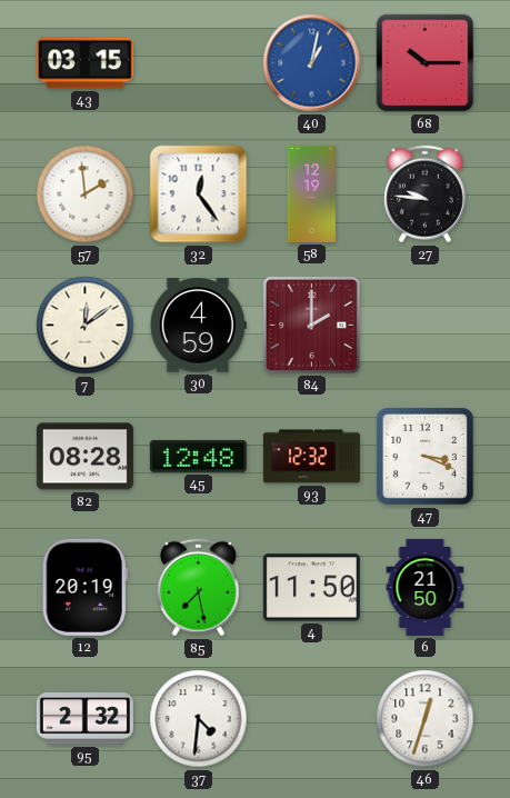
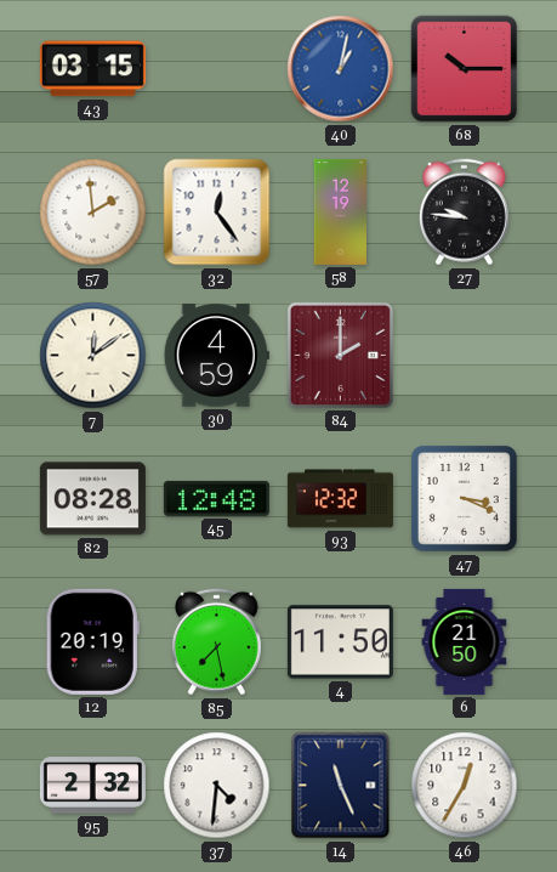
14: none -> 11:26 (341, 786)
46: 12:33 -> 12:35 (465, 786)
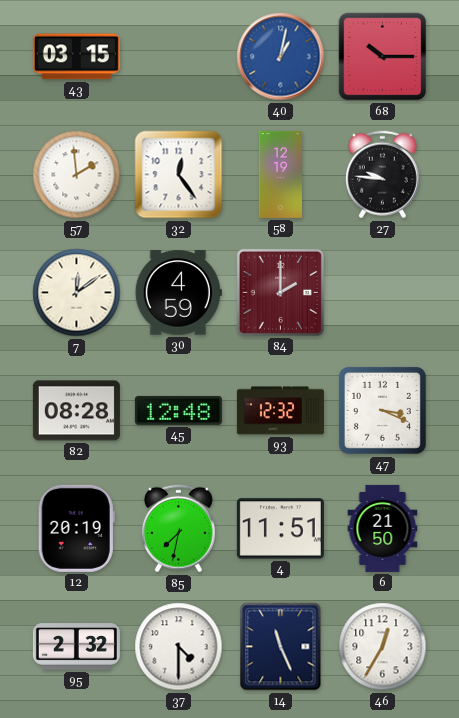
85: 7:28 -> 7:32 (178, 529)
4: 11:50 -> 11:51 (280, 529)
37: 4:31 -> 4:30 (179, 647)
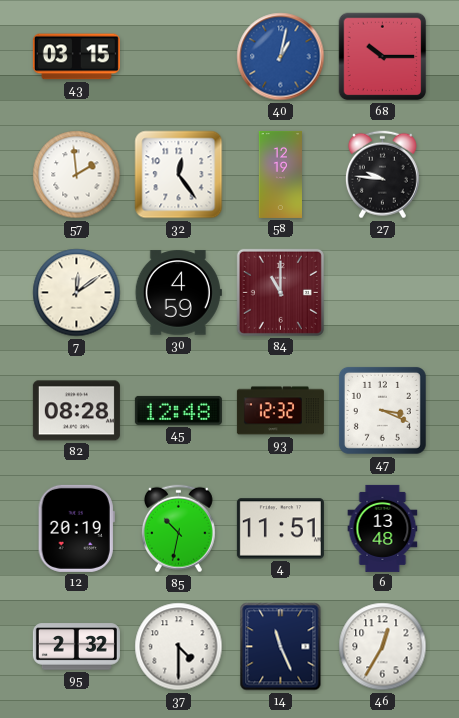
84: 2:00 -> 11:00 (280, 292)
85: 7:32 -> 10:32 (178, 529)
6: 21:50 -> 13:48 (383, 528)
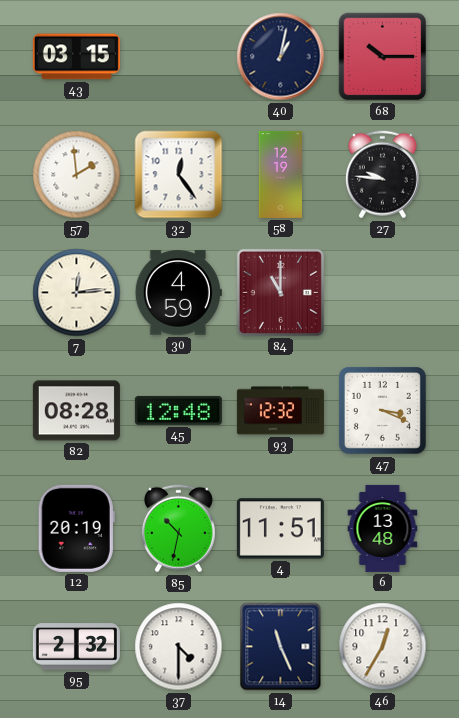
40 dial: blue -> navy (281, 57)
7: 12:09 -> 12:14 (77, 293)
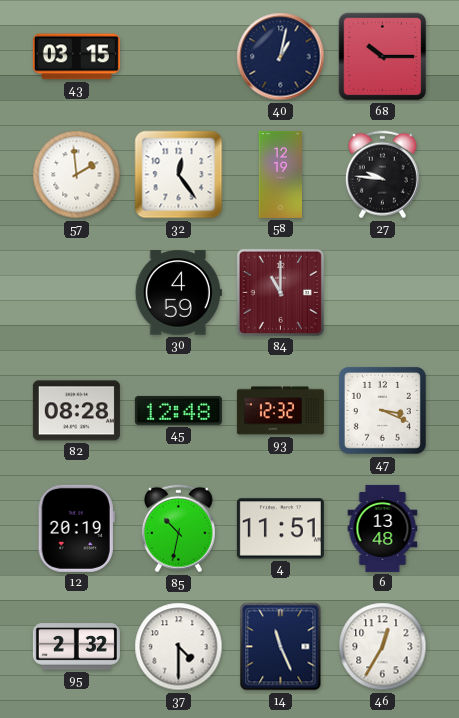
7: 12:14 -> none (77, 293)
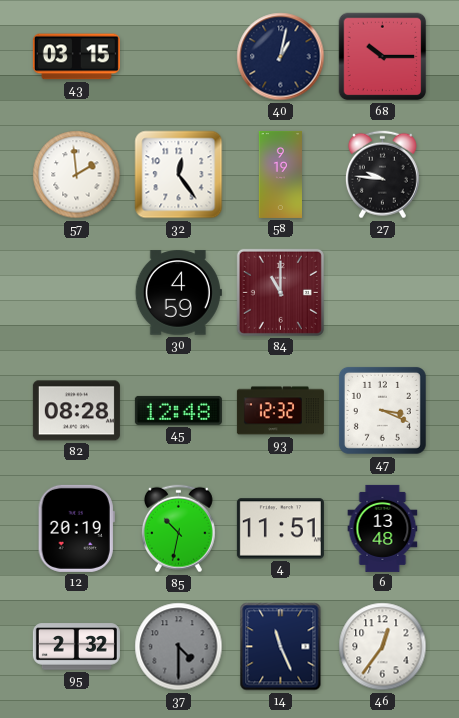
58: 12:19 -> 9:19 (280, 174)
37 dial: white -> grey (179, 647)
46: 12:35 -> 12:36 (383, 647)
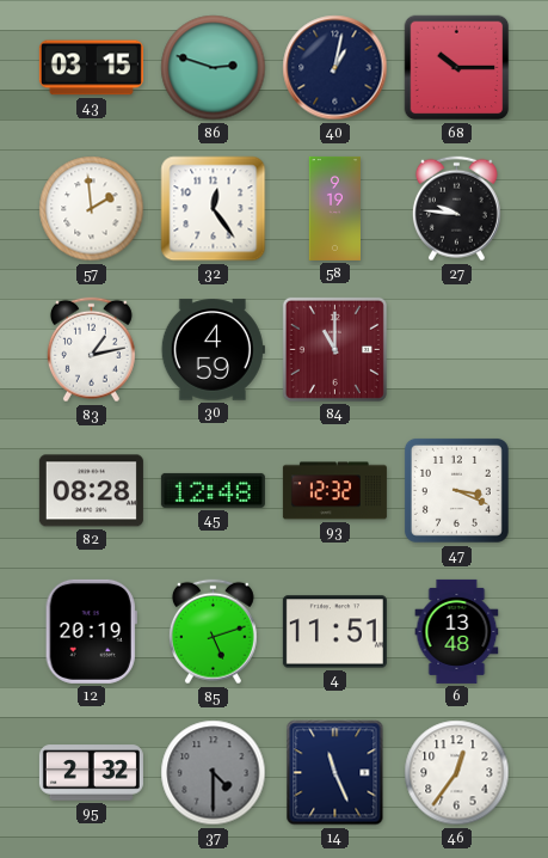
86: none -> 2:48 (214, 68)
83: none -> 1:13 (91, 350)
85: 10:32 -> 5:12 (213, 632)
